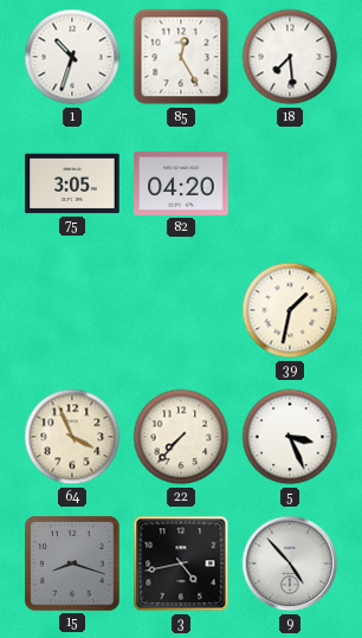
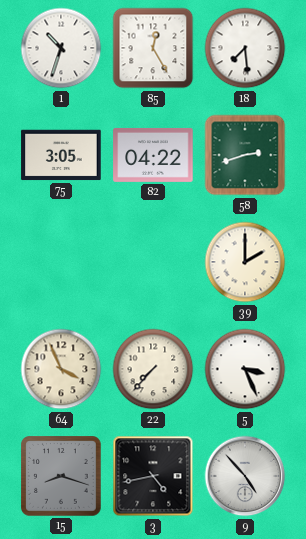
82: 04:20 -> 04:22 (153, 155)
58: none -> 2:42 (245, 155)
39: 1:32 -> 2:00 (245, 262)
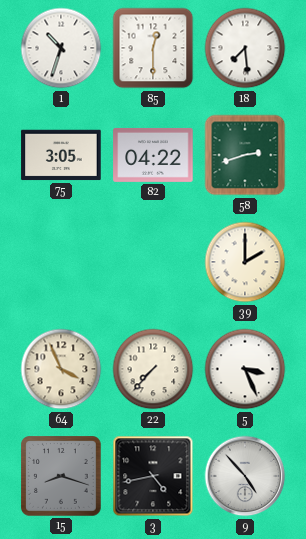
85: 12:25 -> 12:30 (153, 48)
